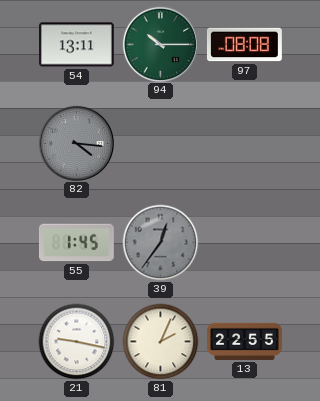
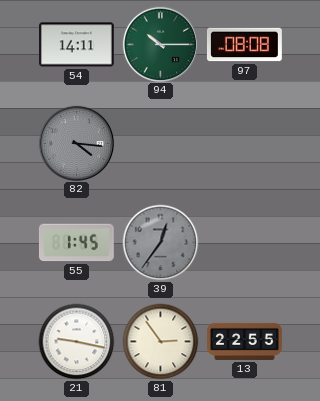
54: 13:11 -> 14:11 (77, 45)
81: 2:04 -> 2:54 (161, 342)
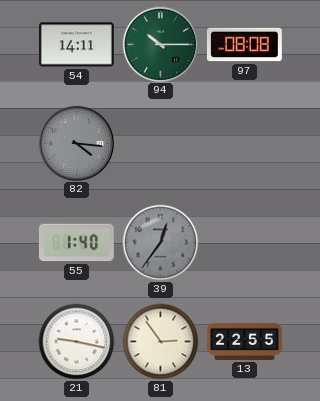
55: 1:45 -> 1:40 (76, 243)
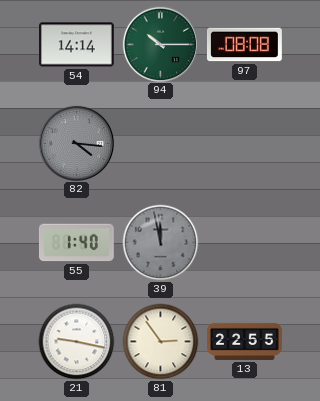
54: 14:11 -> 14:14 (77, 45)
39: 12:36 -> 11:58 (161, 243)
